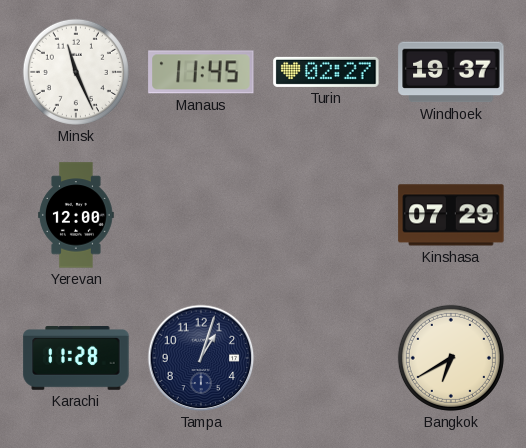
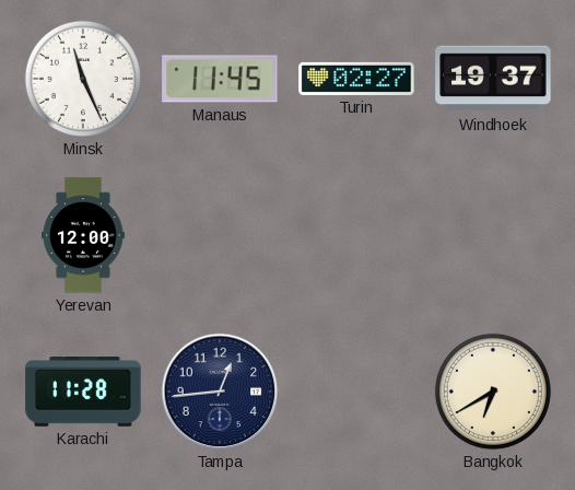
Kinshasa: 07:29 -> none (451, 215)
Tampa: 1:03 -> 12:44 (220, 392)
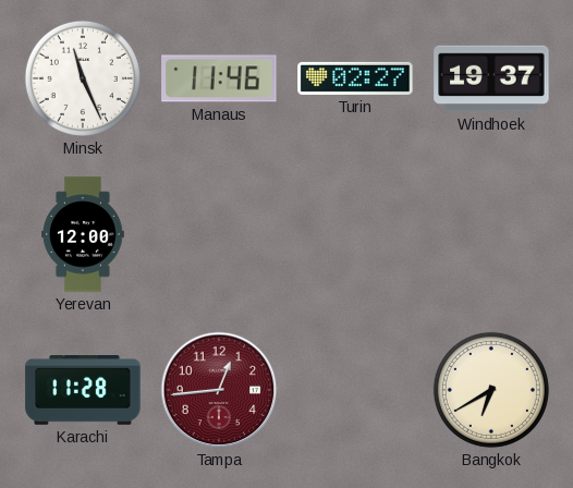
Manaus: 11:45 -> 11:46 (219, 78)
Tampa dial: navy -> burgundy (219, 390)
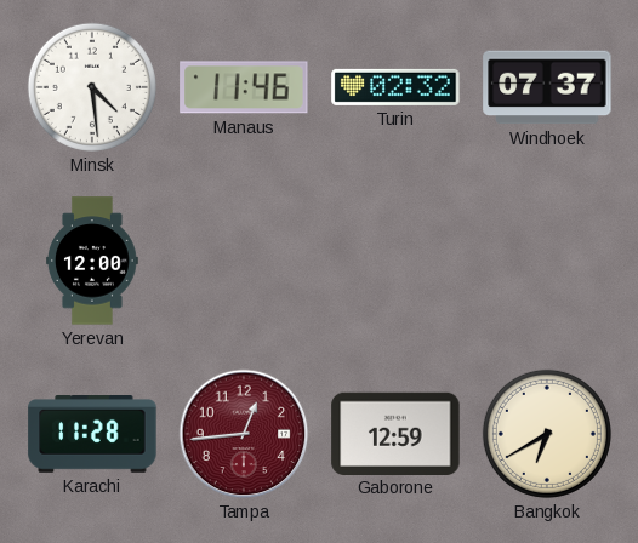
Minsk: 11:26 -> 4:29 (92, 87)
Turin: 02:27 -> 02:32 (395, 87)
Windhoek: 19:37 -> 07:37 (547, 87)
Gaborone: none -> 12:59 (395, 433)
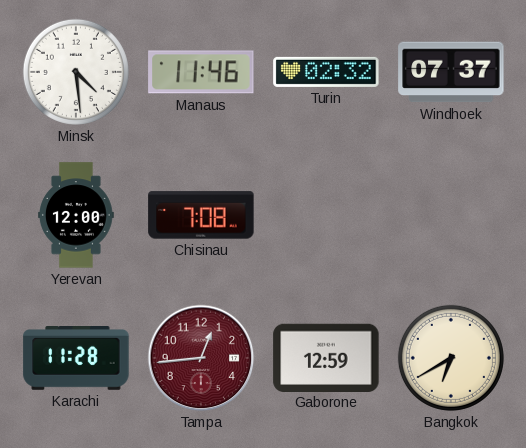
Chisinau: none -> 7:08 (201, 215)
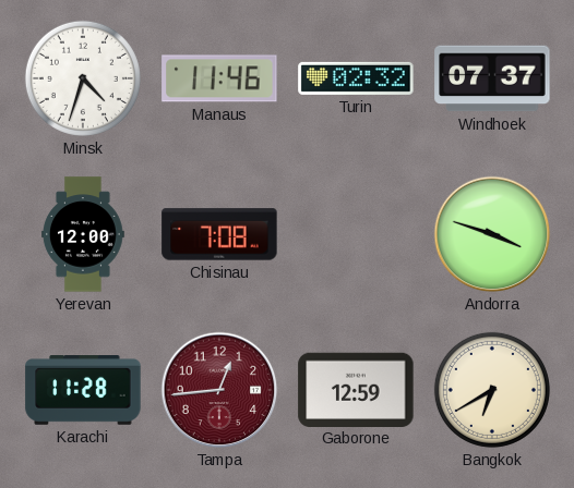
Minsk: 4:29 -> 4:33 (83, 78)
Andorra: none -> 3:48 (492, 234)
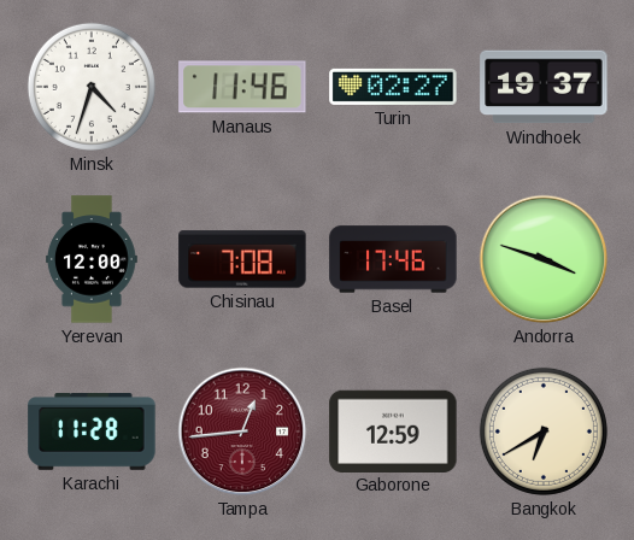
Turin: 02:32 -> 02:27 (393, 87)
Windhoek: 07:37 -> 19:37 (544, 87)
Basel: none -> 17:46 (393, 259)
